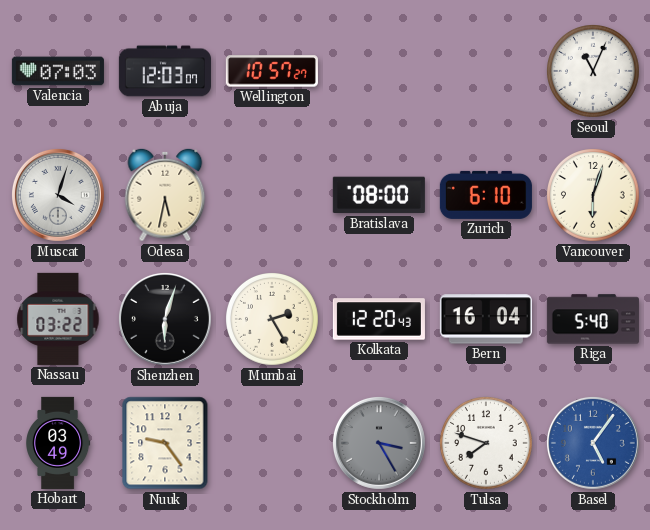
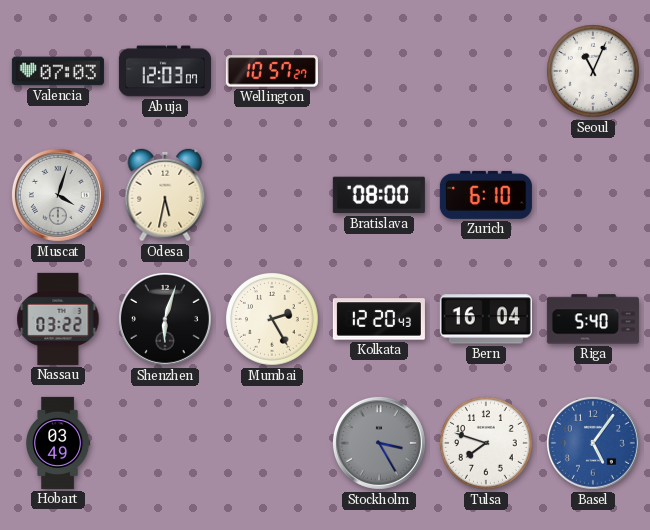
Vancouver: 6:03 -> none (594, 196)
Nuuk: 9:24 -> none (165, 443)
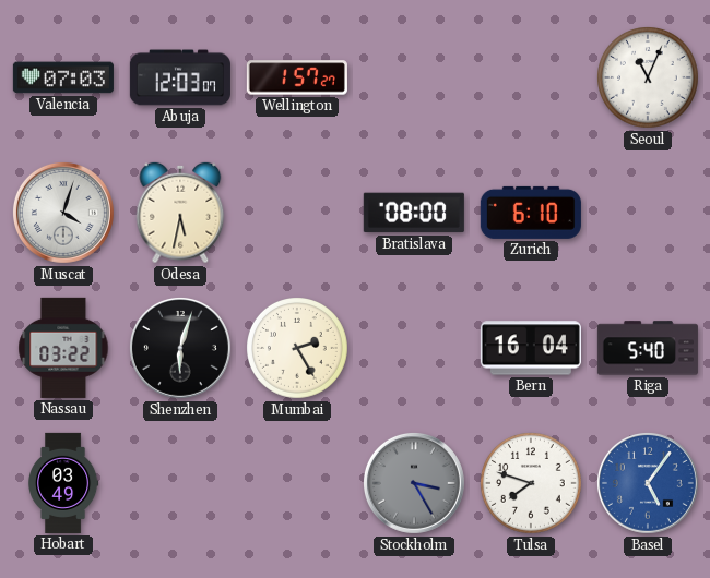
Wellington: 10:57 -> 1:57 (297, 77)
Kolkata: 12:20 -> none (379, 319)
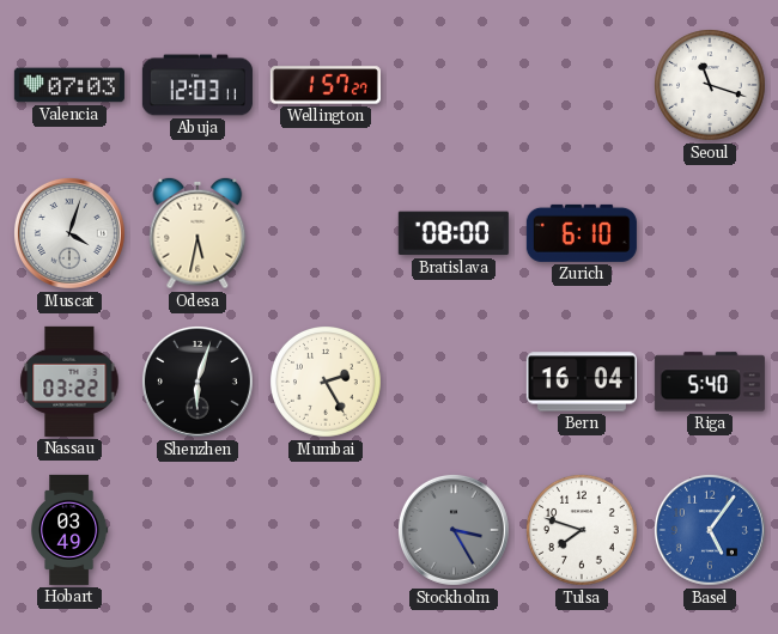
Abuja: 12:03:07 -> 12:03:11 (197, 85)
Seoul: 11:04 -> 11:18 (711, 86)
